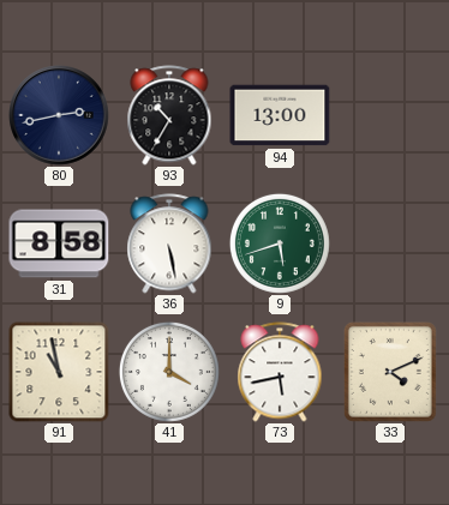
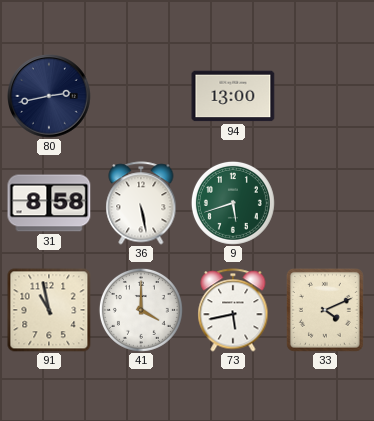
93: 10:35 -> none (169, 115)
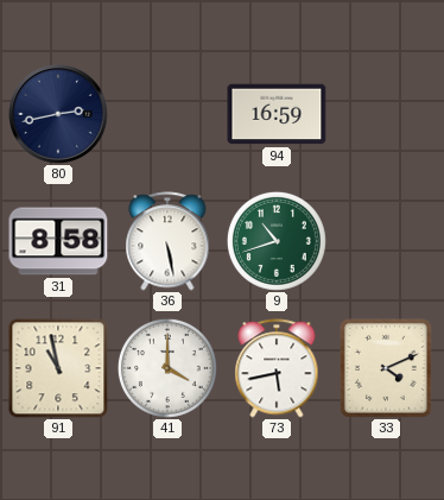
94: 13:00 -> 16:59 (277, 114)
9: 5:42 -> 10:42 (277, 241)
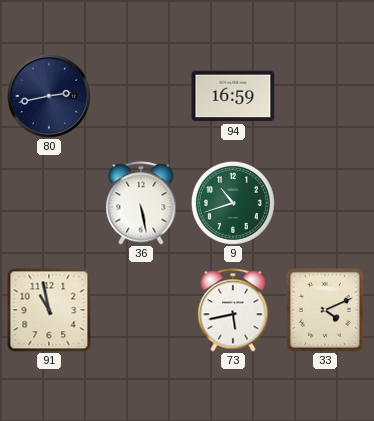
31: 8:58 -> none (58, 241)
41: 4:00 -> none (167, 368)
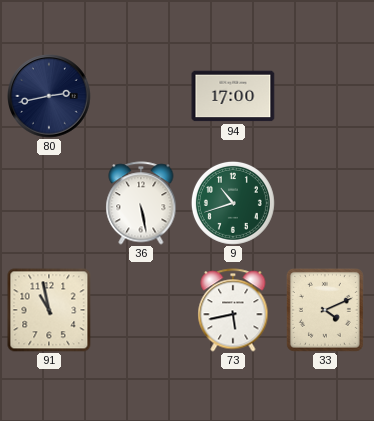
94: 16:59 -> 17:00 (233, 96)
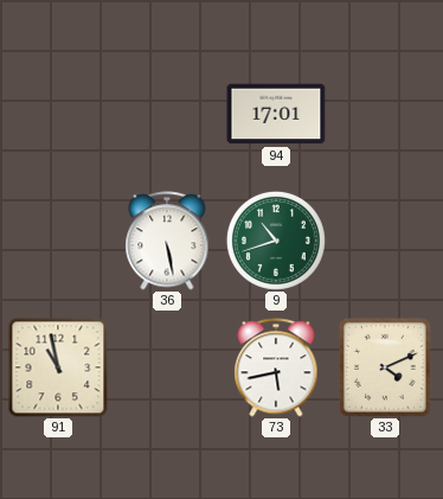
80: 2:43 -> none (50, 97)
94: 17:00 -> 17:01 (276, 114)
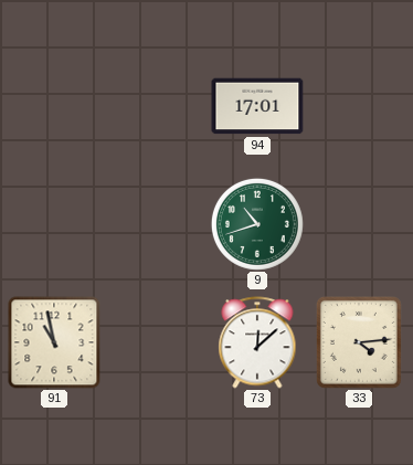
36: 5:28 -> none (167, 241)
73: 5:43 -> 12:08 (257, 342)
33: 4:11 -> 4:14 (359, 342)
